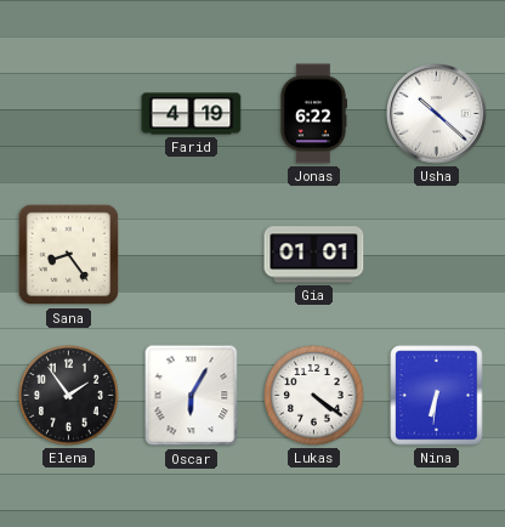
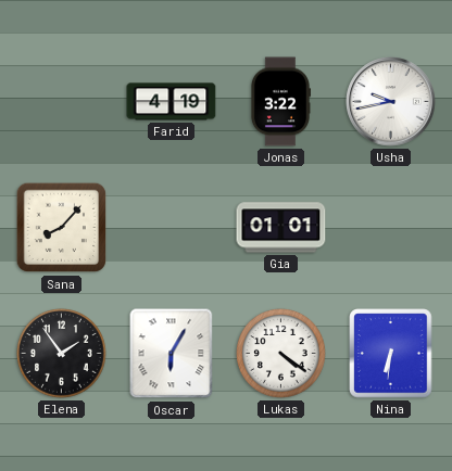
Jonas: 6:22 -> 3:22 (279, 102)
Usha: 10:22 -> 9:43 (391, 102)
Sana: 8:24 -> 8:07 (62, 228)
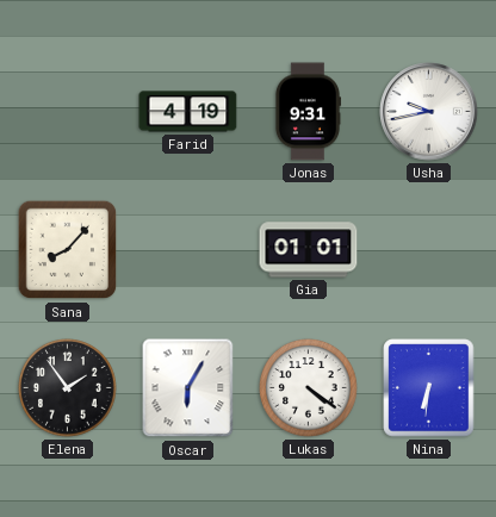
Jonas: 3:22 -> 9:31 (306, 112)
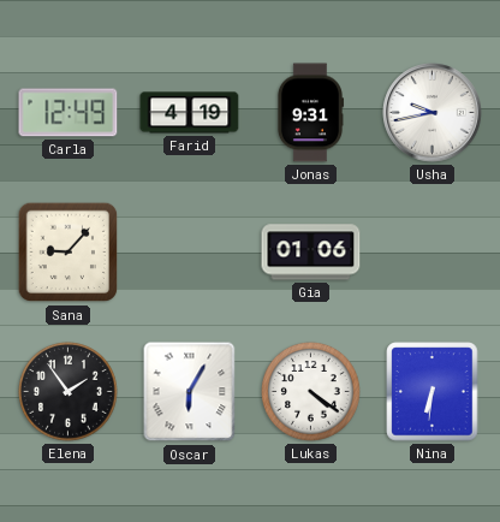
Carla: none -> 12:49 (69, 113)
Sana: 8:07 -> 9:07 (69, 253)
Gia: 01:01 -> 01:06 (311, 253)
